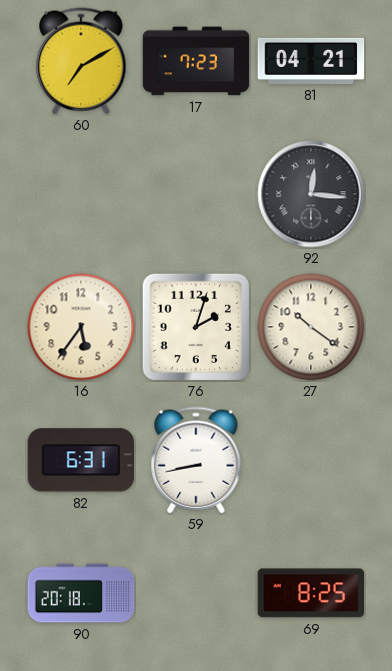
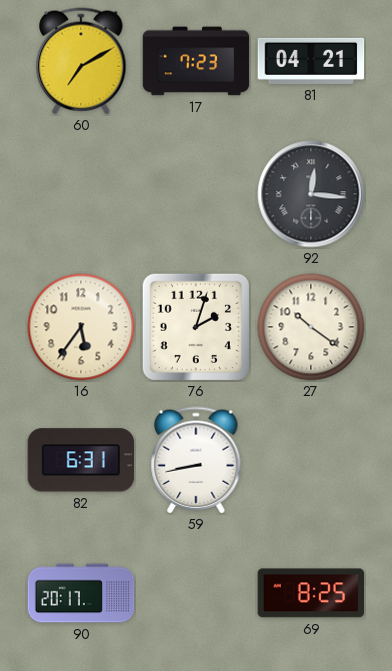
90: 20:18 -> 20:17 (81, 593)
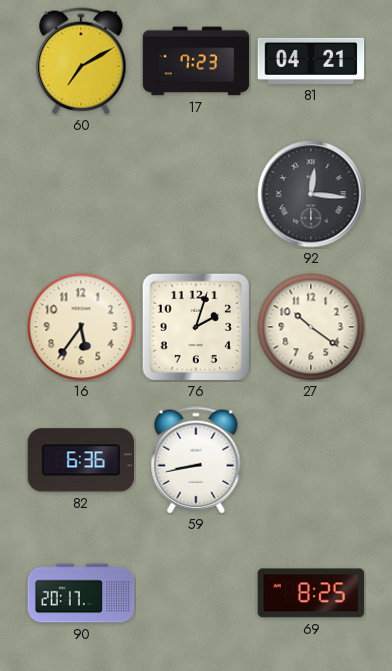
82: 6:31 -> 6:36 (81, 460)
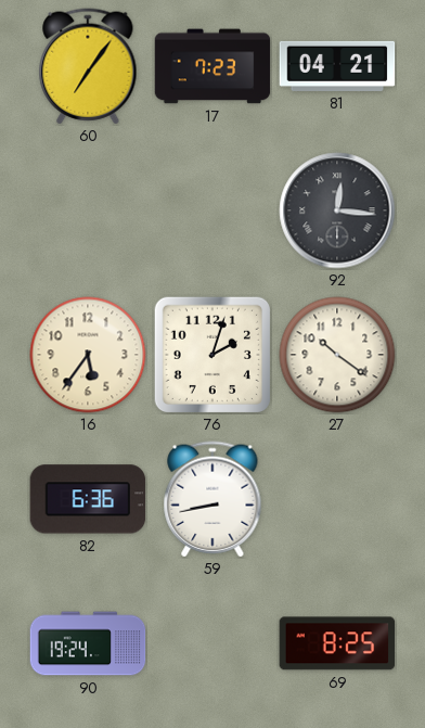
60: 7:10 -> 7:06 (88, 66)
90: 20:17 -> 19:24 (88, 643)
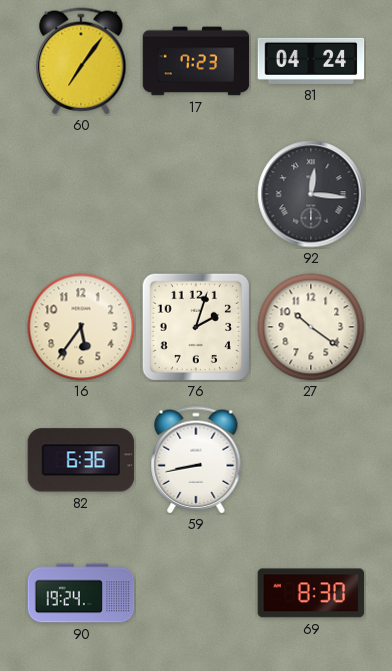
81: 04:21 -> 04:24 (311, 61)
69: 8:25 -> 8:30 (311, 593)
